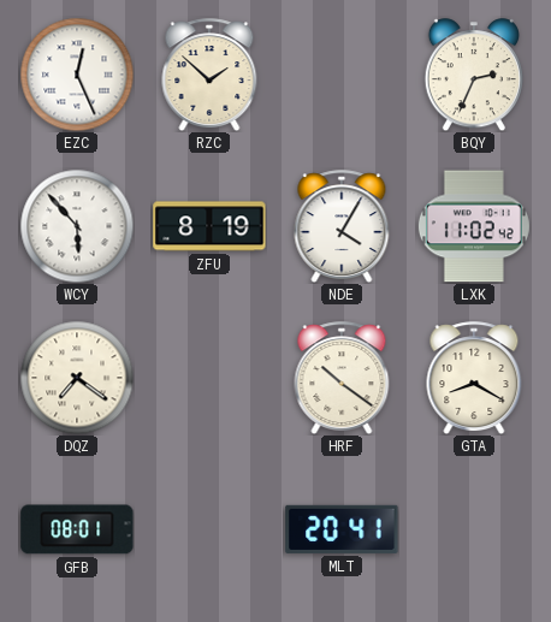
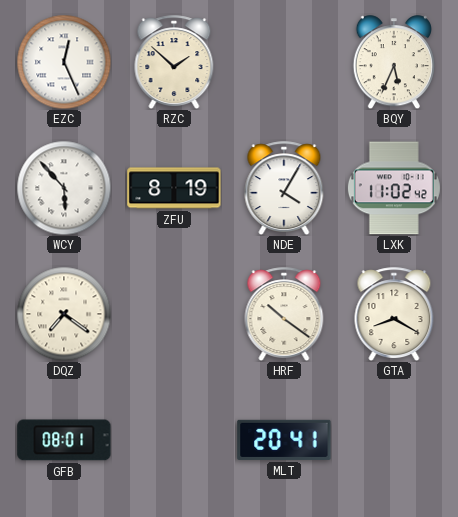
BQY: 2:34 -> 5:34 (394, 62)
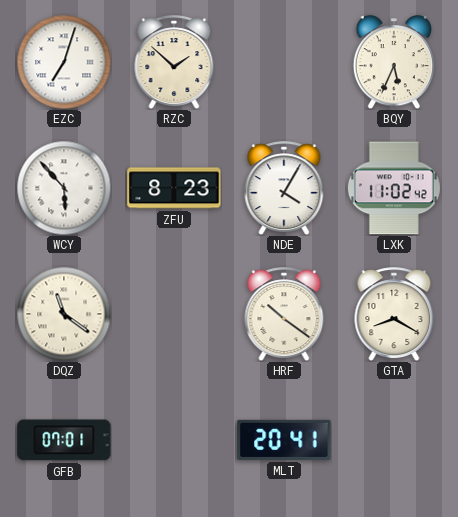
EZC: 12:26 -> 7:03 (64, 62)
ZFU: 8:19 -> 8:23 (174, 188)
DQZ: 7:21 -> 11:21 (64, 314)
GFB: 08:01 -> 07:01 (64, 440)
